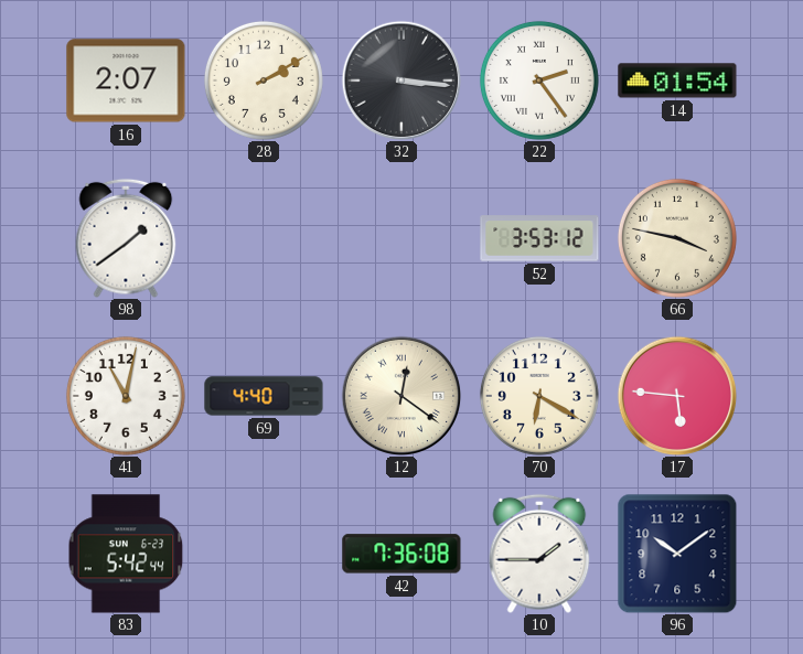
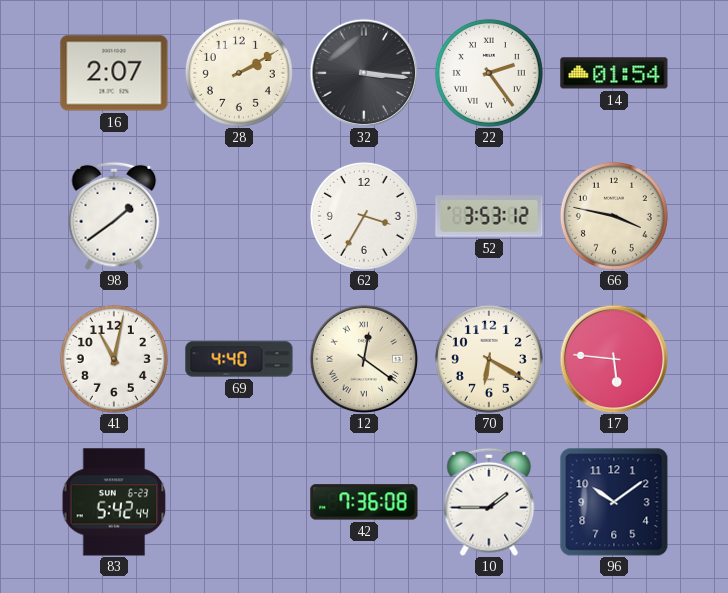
62: none -> 3:35 (364, 216)
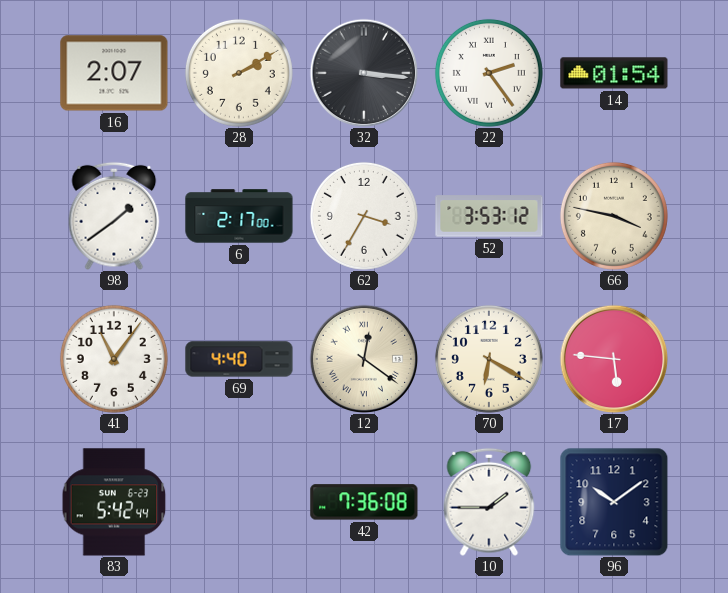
6: none -> 2:17 (239, 216)
41: 11:02 -> 11:06 (114, 359)
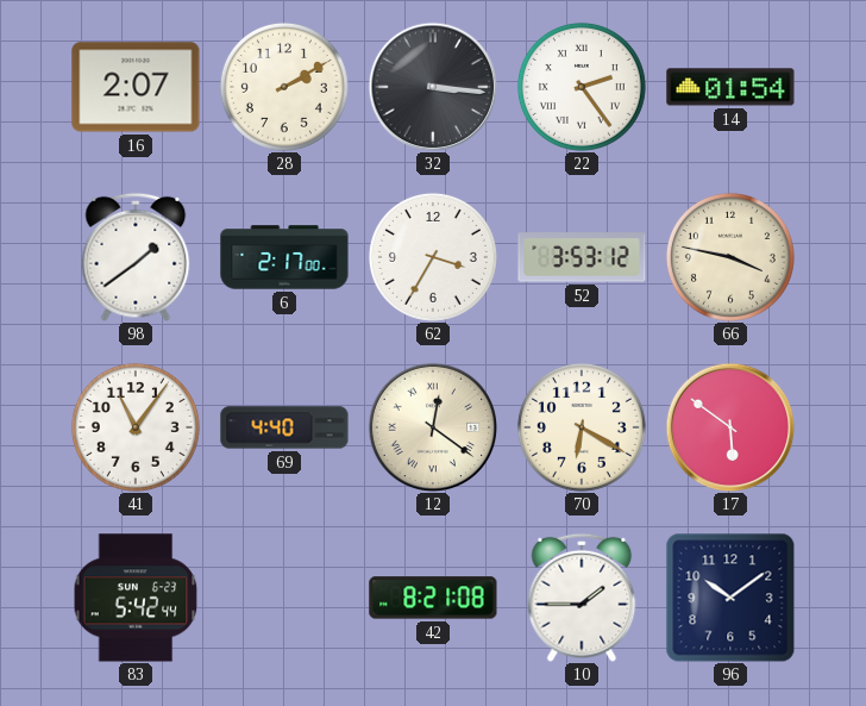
17: 5:46 -> 5:51 (730, 427)
42: 7:36 -> 8:21 (433, 598)
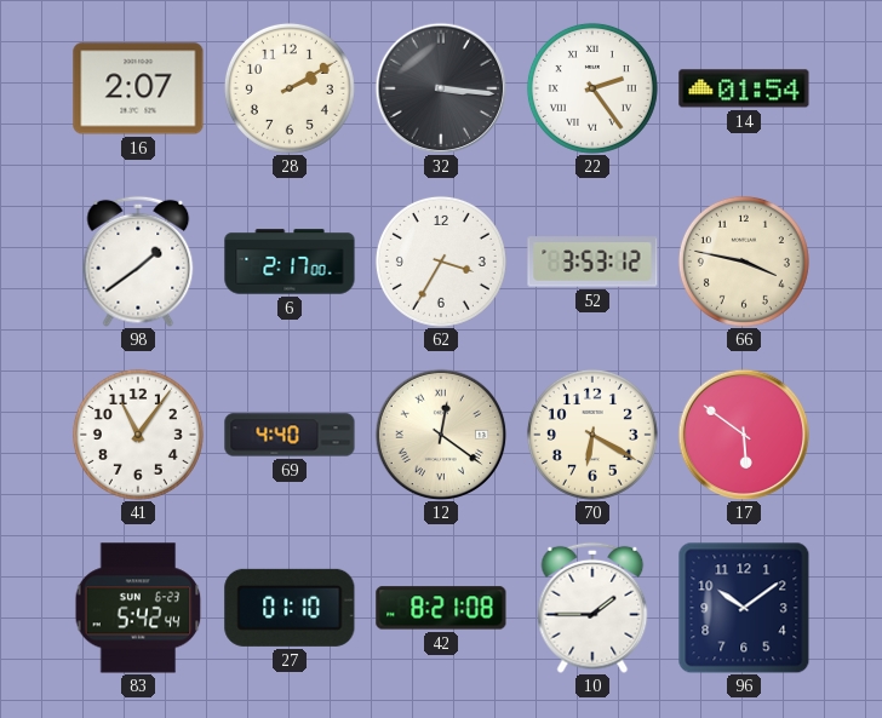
27: none -> 01:10 (290, 608)
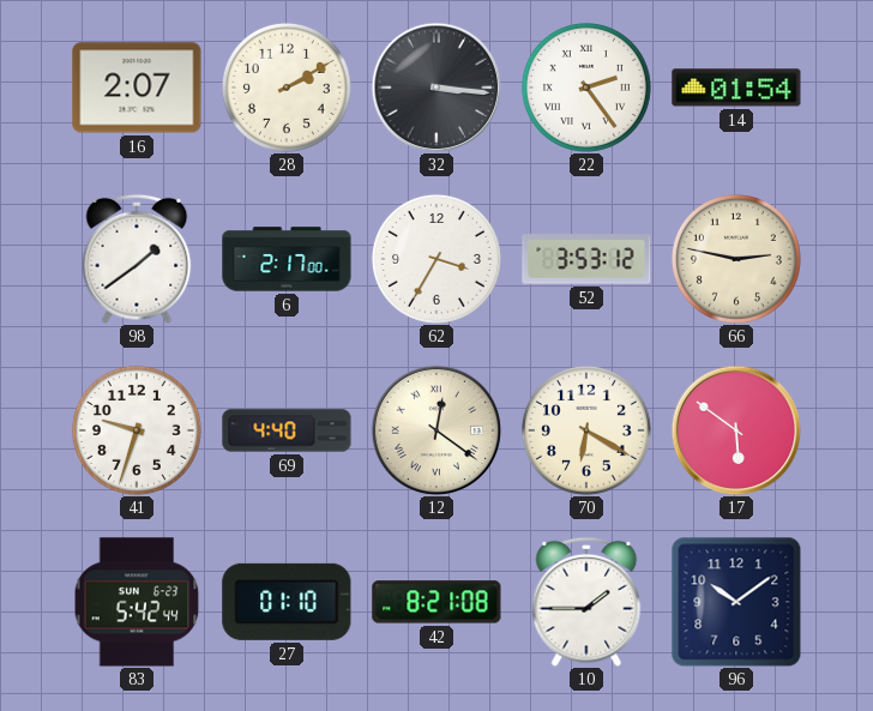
66: 3:47 -> 2:47 (736, 259)
41: 11:06 -> 9:33 (137, 430)
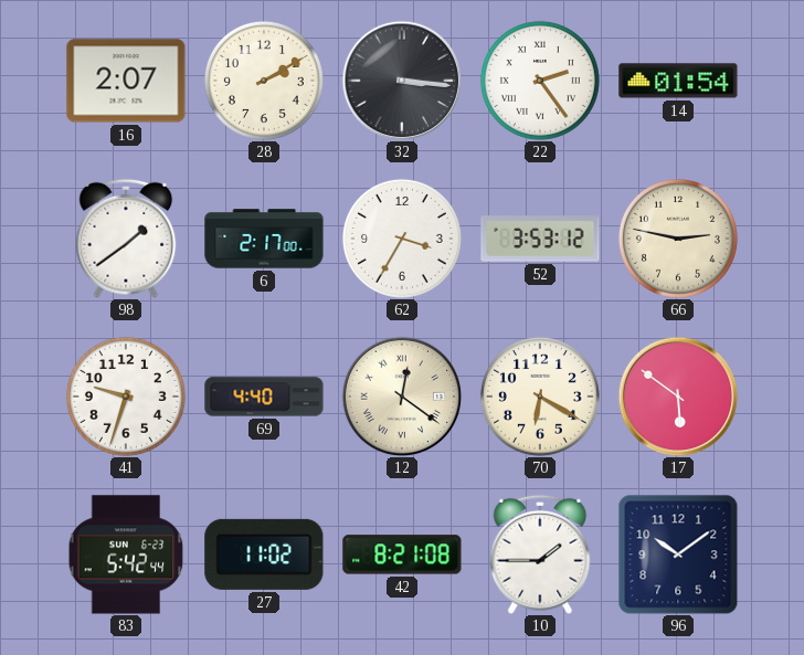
27: 01:10 -> 11:02 (264, 554)
